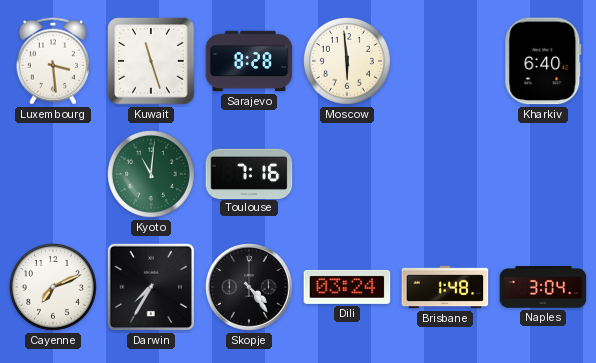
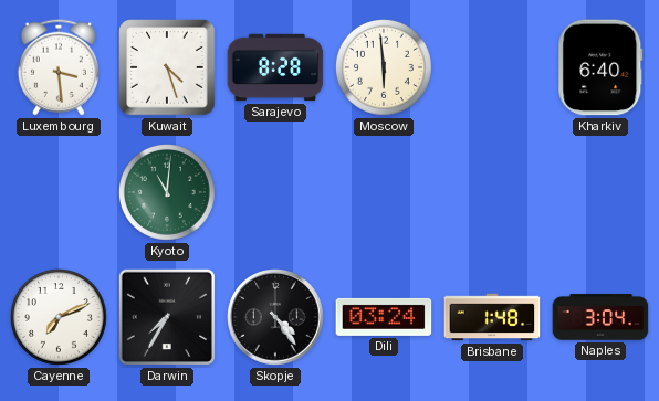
Kuwait: 11:27 -> 4:27 (167, 67)
Toulouse: 7:16 -> none (249, 173)
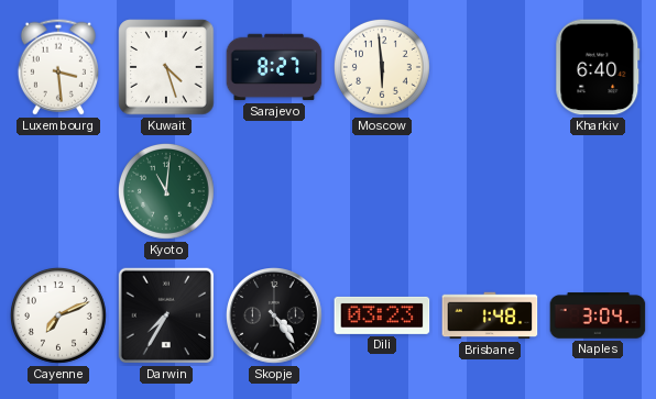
Sarajevo: 8:28 -> 8:27 (274, 67)
Dili: 03:24 -> 03:23 (382, 315)
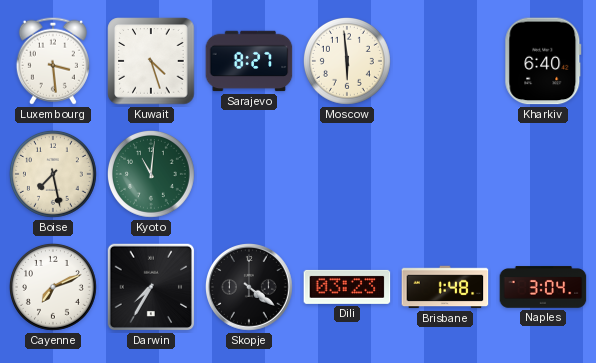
Boise: none -> 7:28 (53, 174)
Skopje: 4:24 -> 4:21 (250, 288)
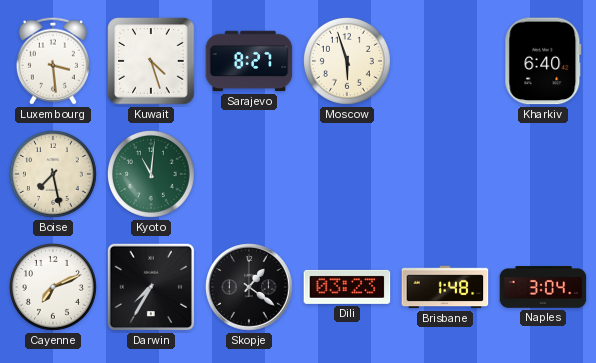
Moscow: 5:59 -> 5:57 (347, 61)
Skopje: 4:21 -> 1:21 (250, 288)
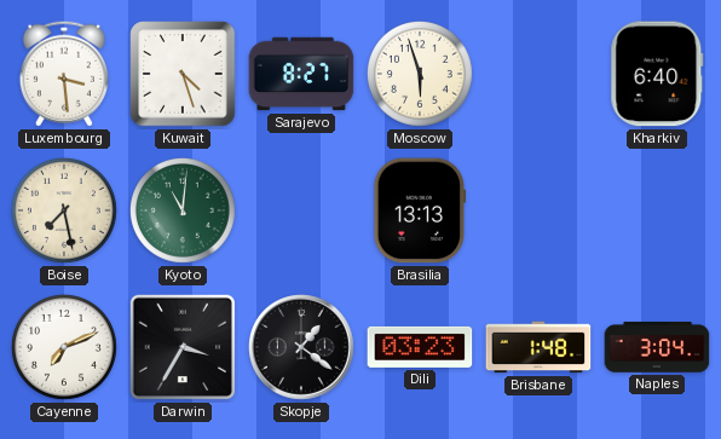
Brasilia: none -> 13:13 (419, 210)
Darwin: 7:35 -> 3:35 (183, 347)
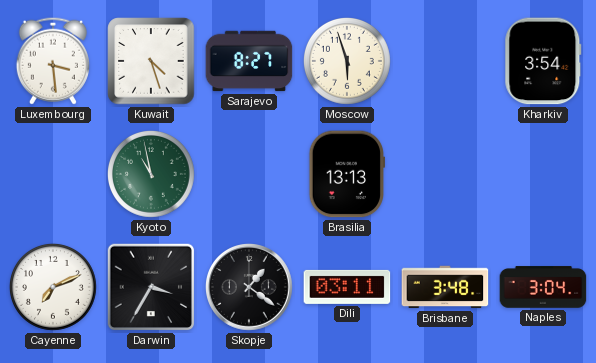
Kharkiv: 6:40 -> 3:54 (543, 61)
Boise: 7:28 -> none (64, 210)
Kyoto: 11:01 -> 10:58 (151, 174)
Dili: 03:23 -> 03:11 (347, 287)
Brisbane: 1:48 -> 3:48 (445, 287)
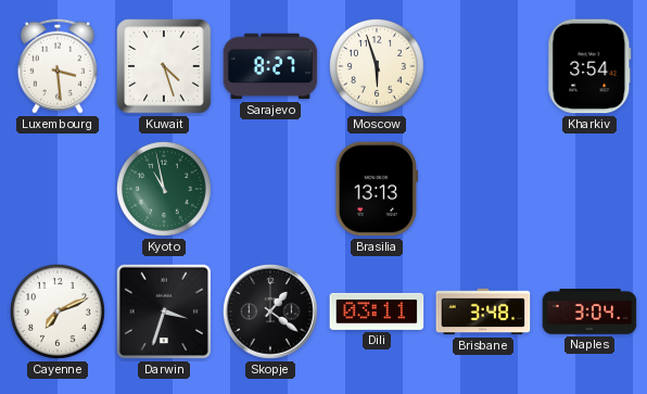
Darwin: 3:35 -> 3:33 (164, 312)
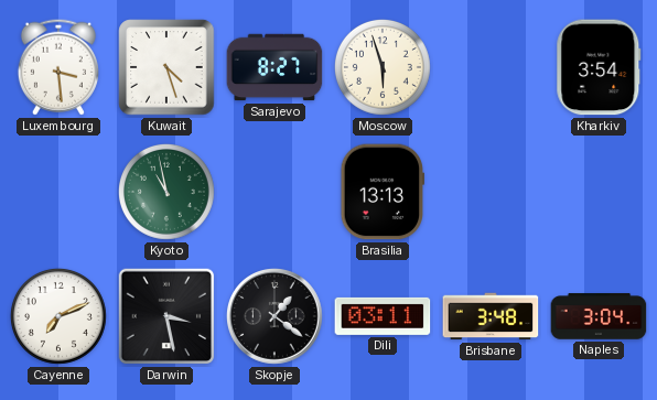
Darwin: 3:33 -> 3:28 (166, 316)
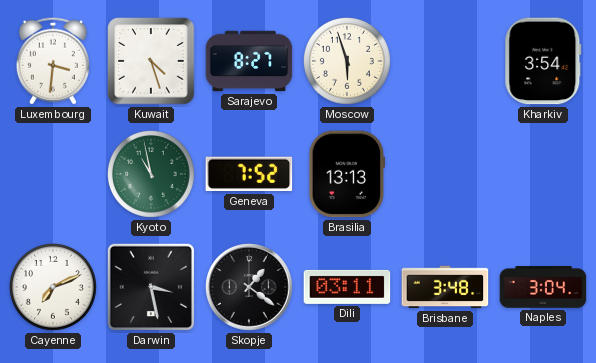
Luxembourg: 3:29 -> 3:31 (53, 61)
Geneva: none -> 7:52 (249, 174)
